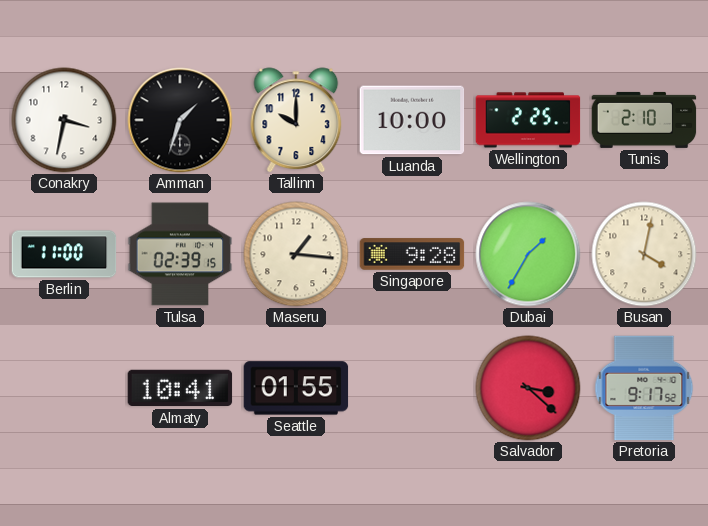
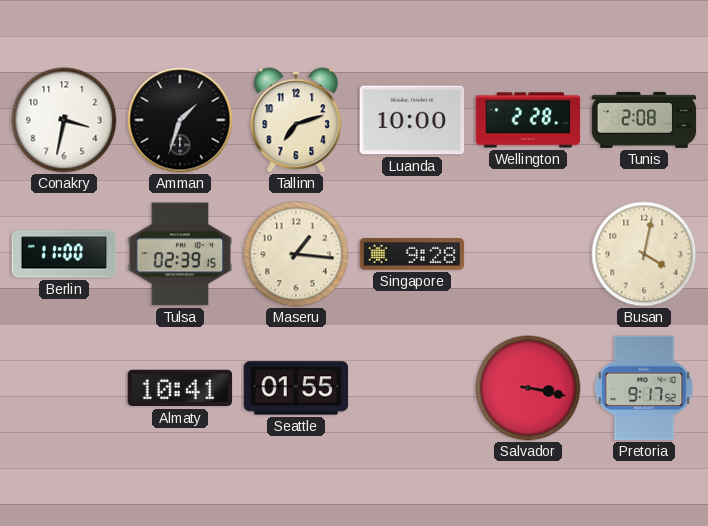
Tallinn: 10:00 -> 7:12 (296, 120)
Wellington: 2:25 -> 2:28 (528, 120)
Tunis: 2:10 -> 2:08 (644, 120)
Dubai: 1:35 -> none (528, 254)
Salvador: 3:22 -> 3:17 (528, 388)
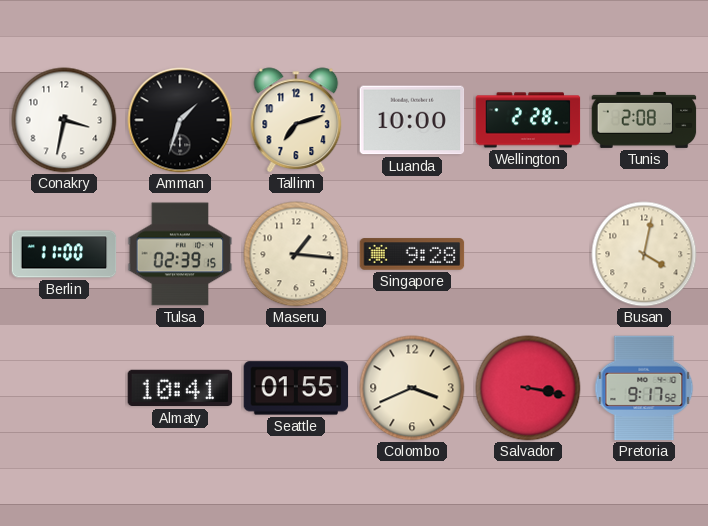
Colombo: none -> 3:41 (412, 388)
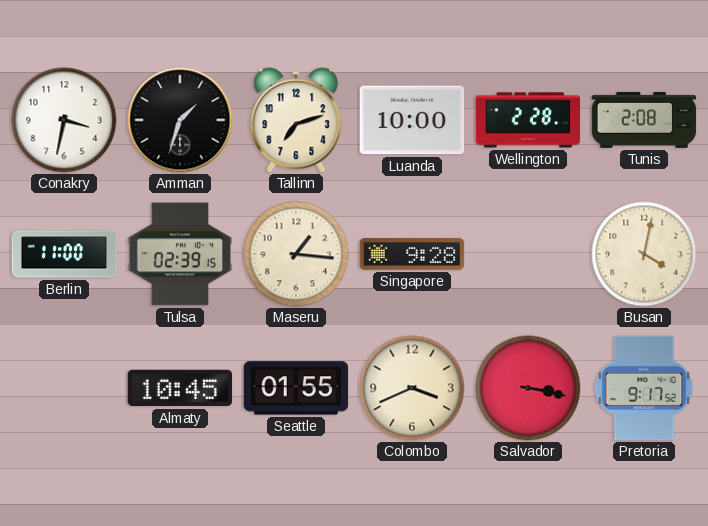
Almaty: 10:41 -> 10:45 (180, 388)
